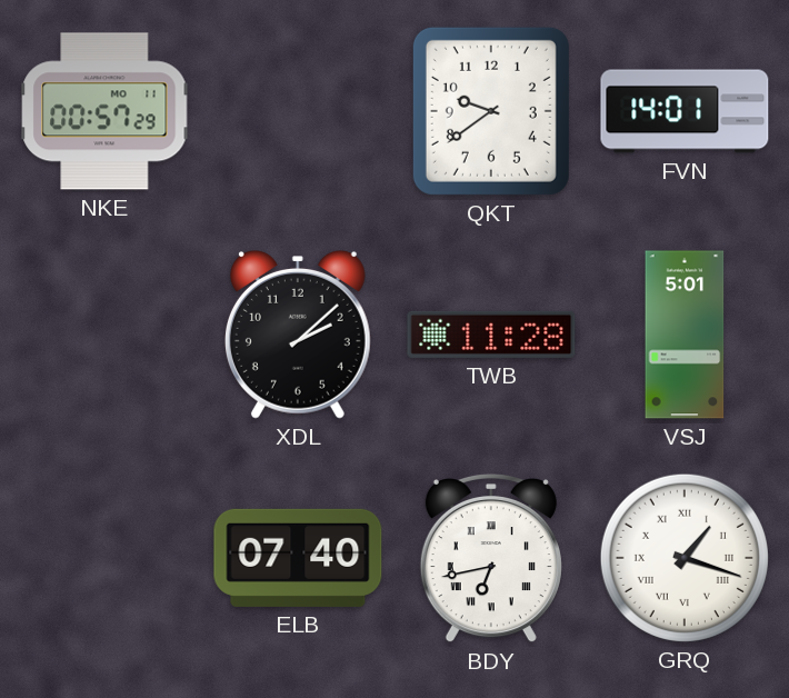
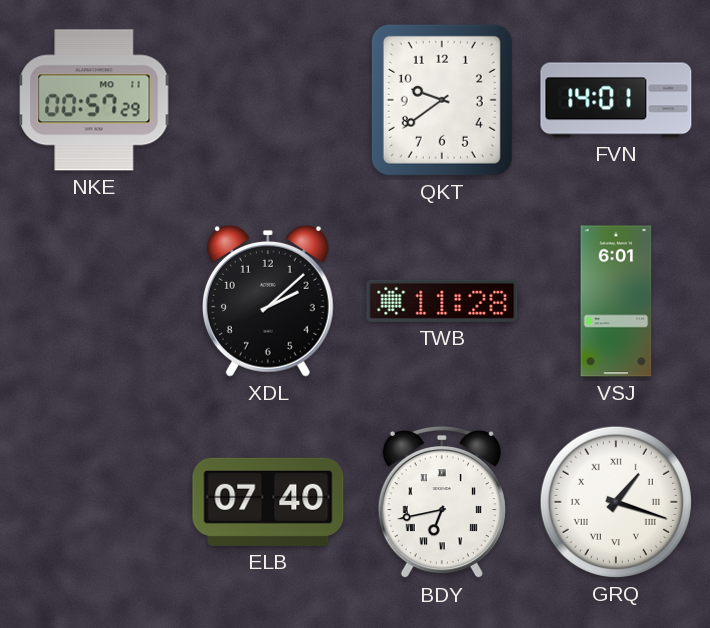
VSJ: 5:01 -> 6:01 (616, 301)
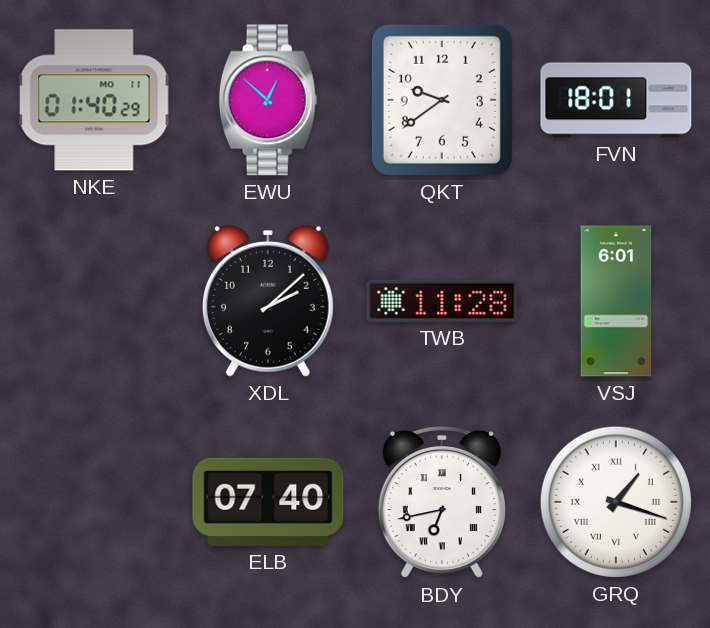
NKE: 00:57 -> 01:40 (94, 100)
EWU: none -> 12:52 (268, 100)
FVN: 14:01 -> 18:01 (616, 100)
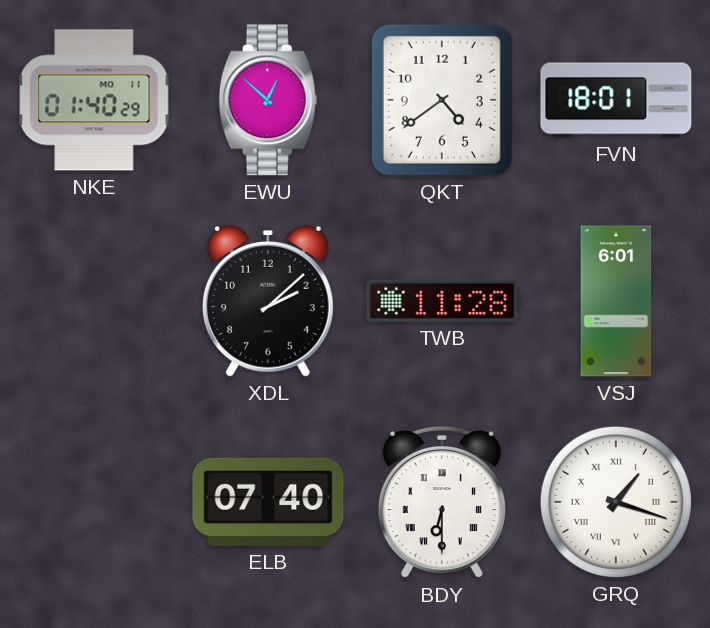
QKT: 9:39 -> 4:39 (442, 100)
BDY: 6:43 -> 6:30 (442, 503)
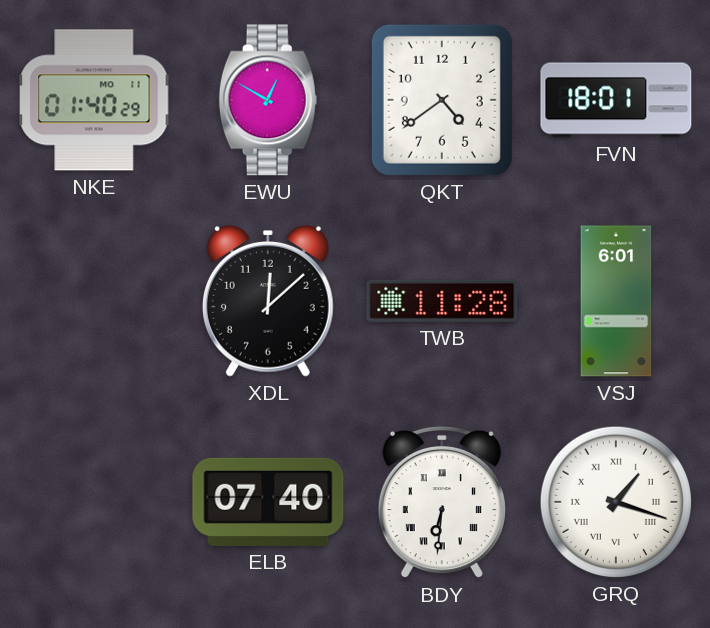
EWU: 12:52 -> 12:50 (268, 100)
XDL: 2:08 -> 12:08 (268, 302)
BDY: 6:30 -> 6:31 (442, 503)
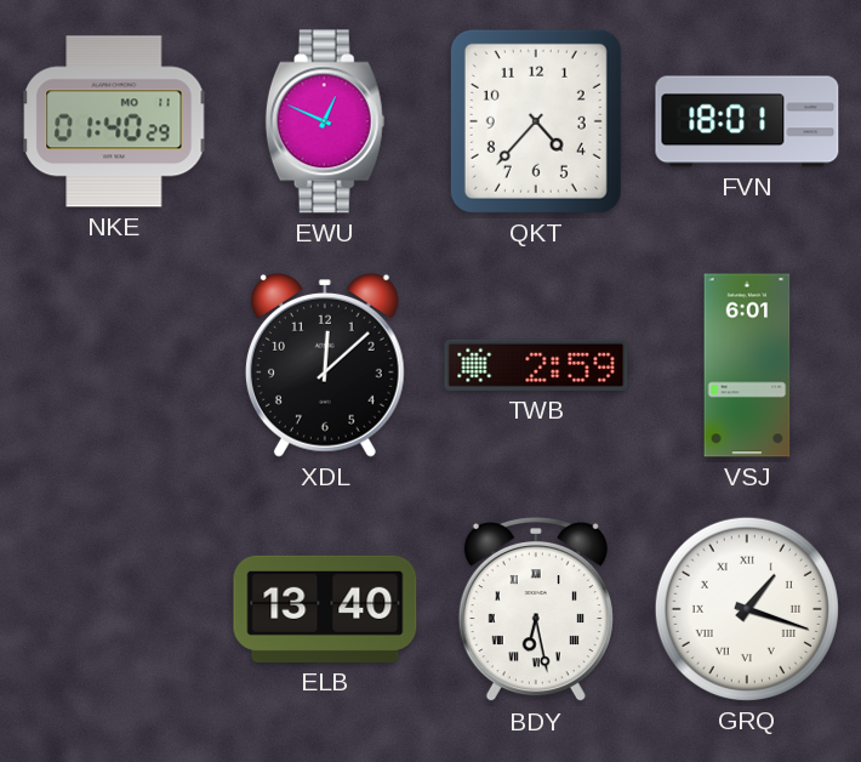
EWU: 12:50 -> 12:49 (325, 121)
QKT: 4:39 -> 4:37 (536, 121)
TWB: 11:28 -> 2:59 (536, 365)
ELB: 07:40 -> 13:40 (325, 609)
BDY: 6:31 -> 6:28 (536, 610)
